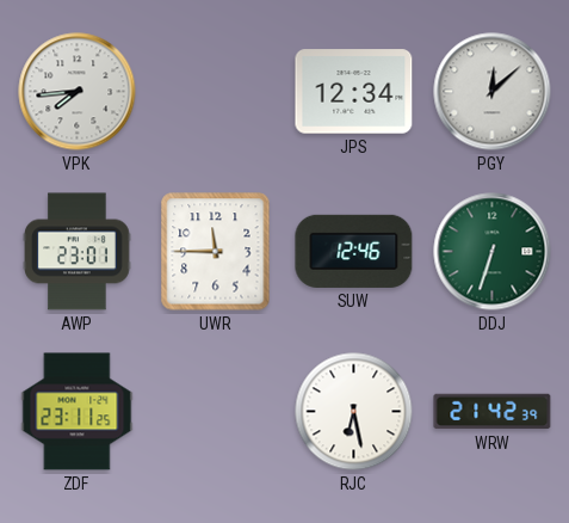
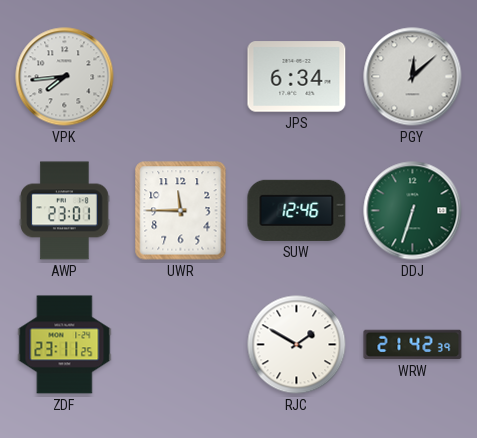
JPS: 12:34 -> 6:34 (297, 77)
RJC: 6:28 -> 1:50 (297, 345)
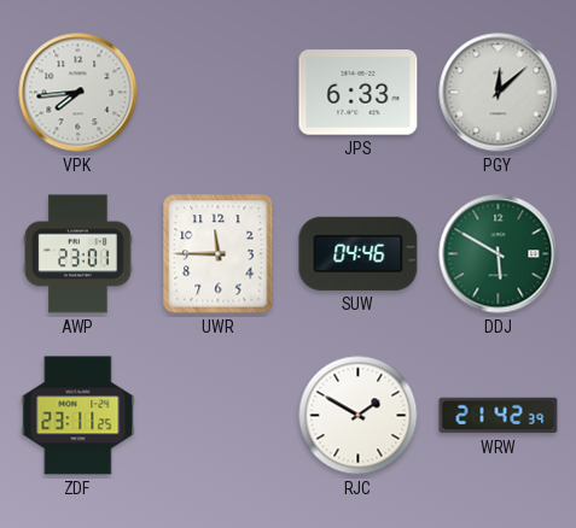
JPS: 6:34 -> 6:33 (359, 93)
SUW: 12:46 -> 04:46 (359, 253)
DDJ: 6:33 -> 5:50 (499, 254)
